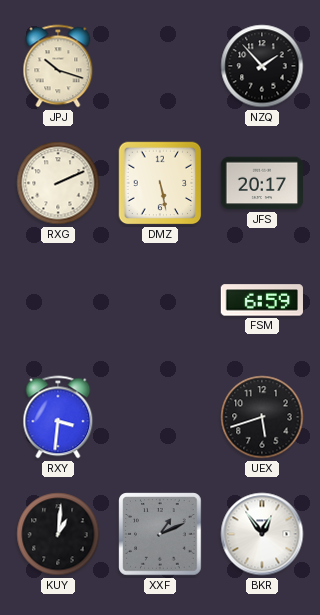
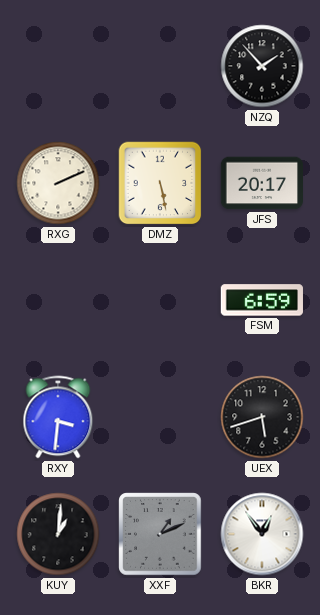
JPJ: 10:18 -> none (58, 66)
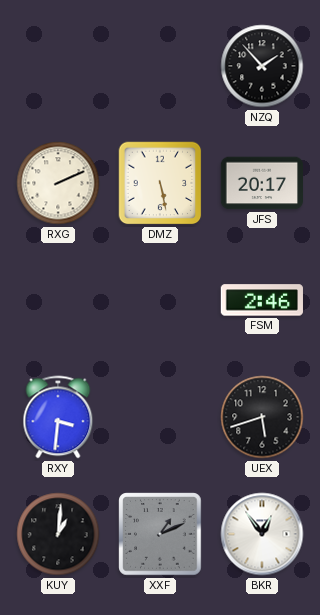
FSM: 6:59 -> 2:46 (261, 300)
